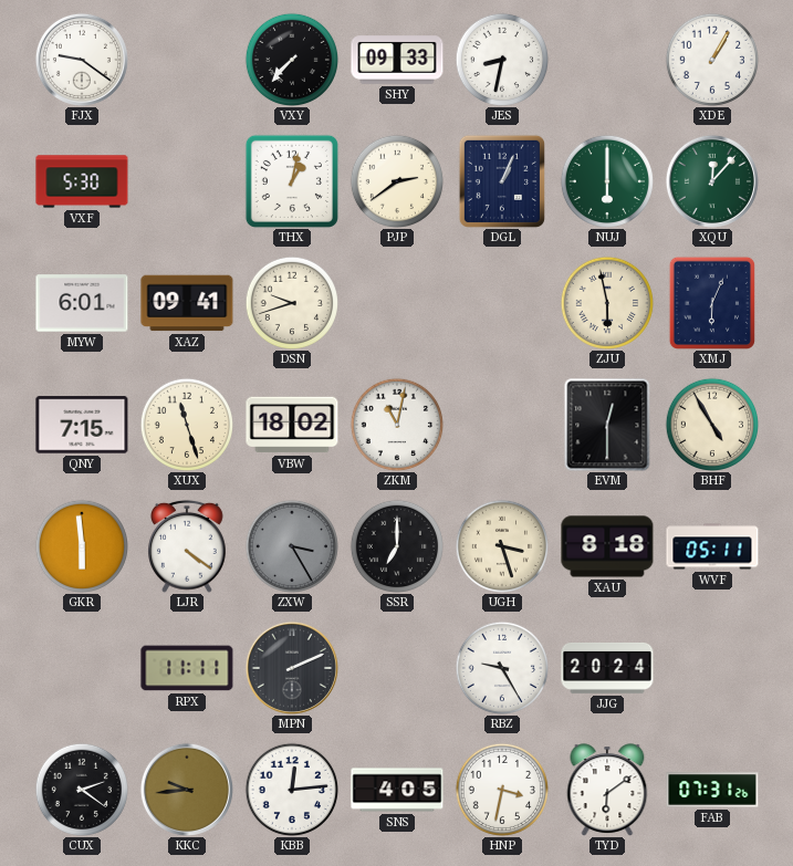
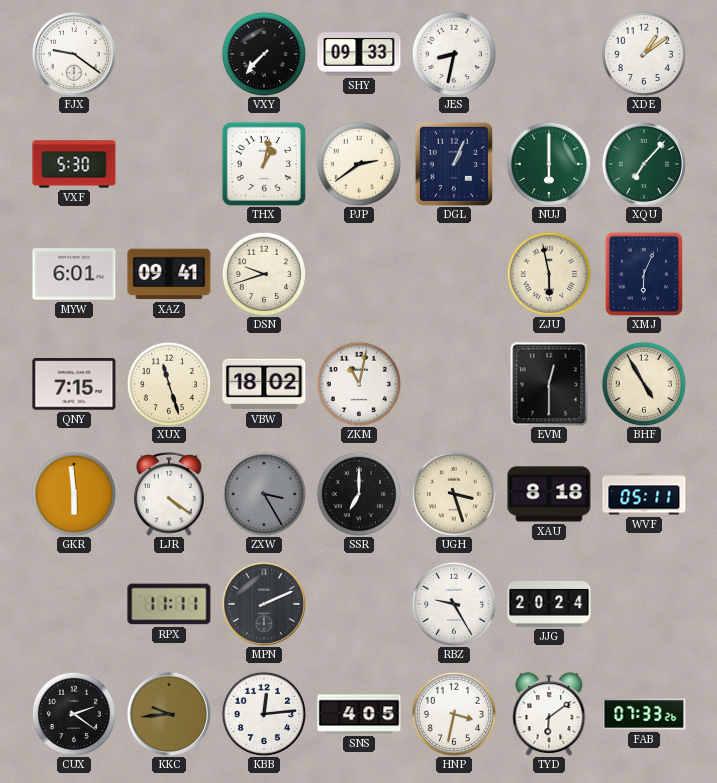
XDE: 1:05 -> 1:09 (643, 53)
XQU: 12:07 -> 7:07 (644, 164)
FAB: 07:31 -> 07:33 (644, 714)
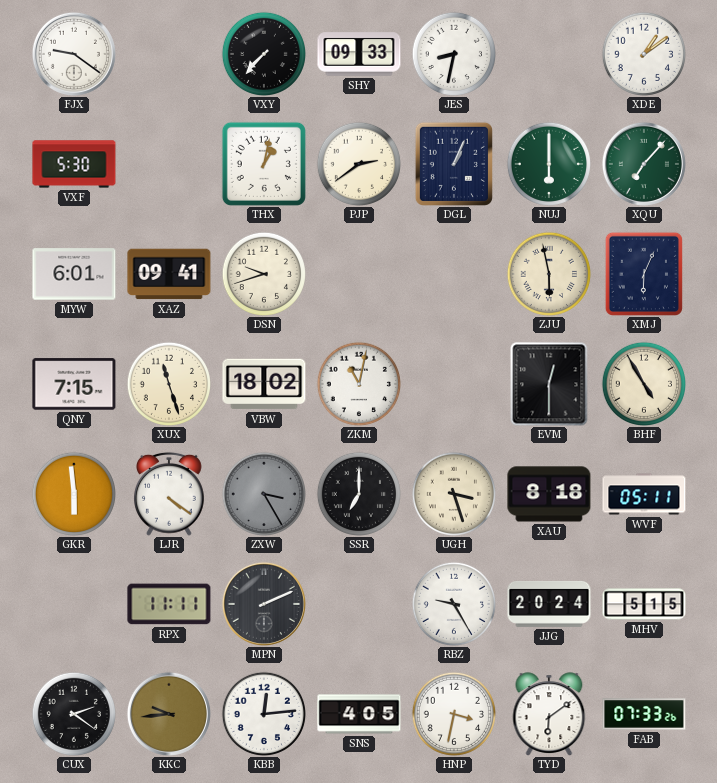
MHV: none -> 5:15 (644, 604)
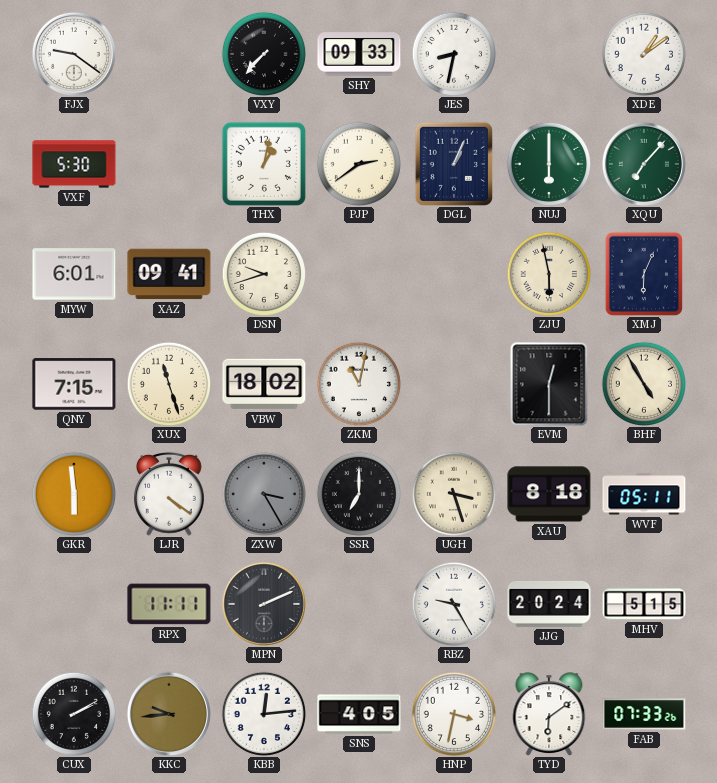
CUX: 2:21 -> 2:10 (73, 713)
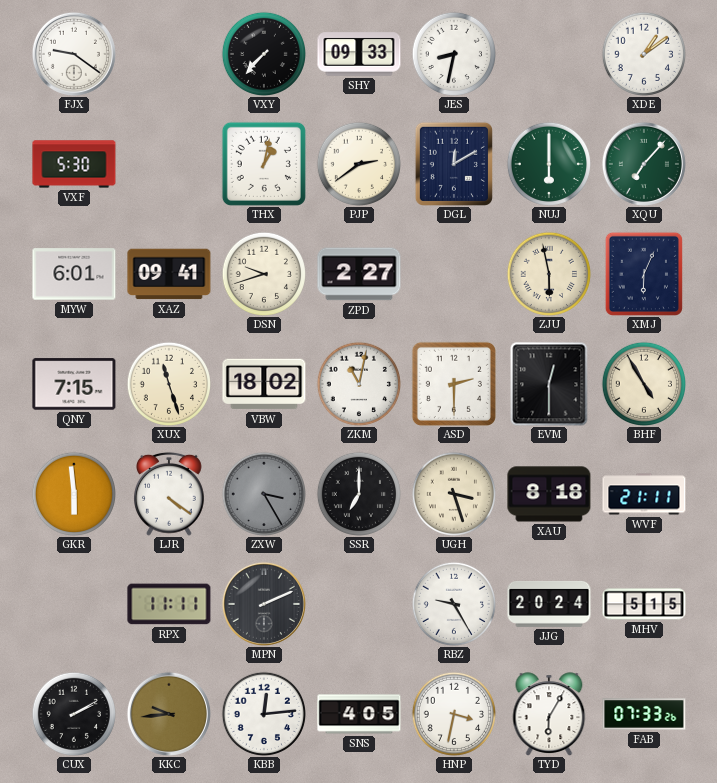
DGL: 1:04 -> 12:10 (454, 164)
ZPD: none -> 2:27 (359, 274)
ASD: none -> 2:30 (454, 384)
WVF: 05:11 -> 21:11 (644, 494)
TYD: 6:09 -> 6:05 (549, 714)
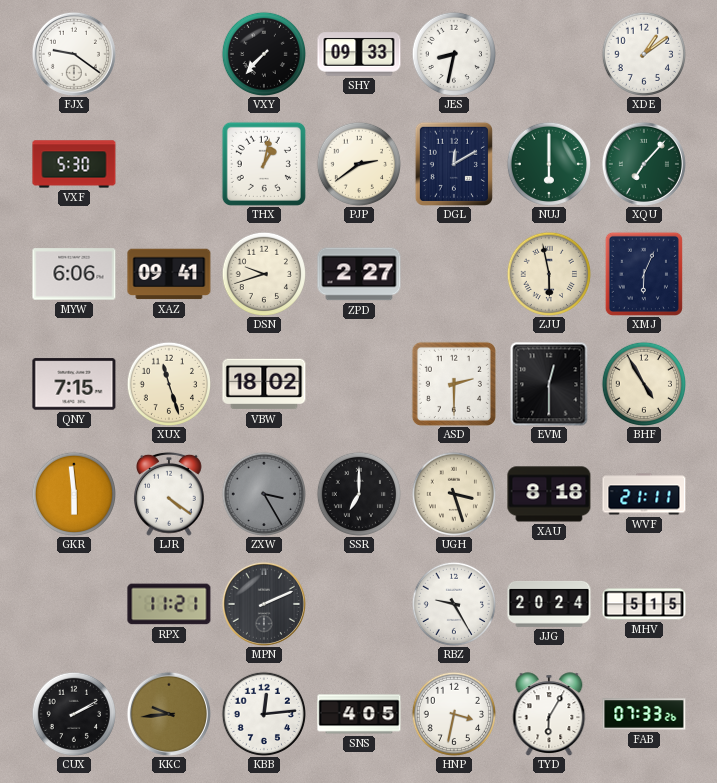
MYW: 6:01 -> 6:06 (74, 274)
ZKM: 11:02 -> none (358, 383)
RPX: 11:11 -> 11:21 (169, 604)
